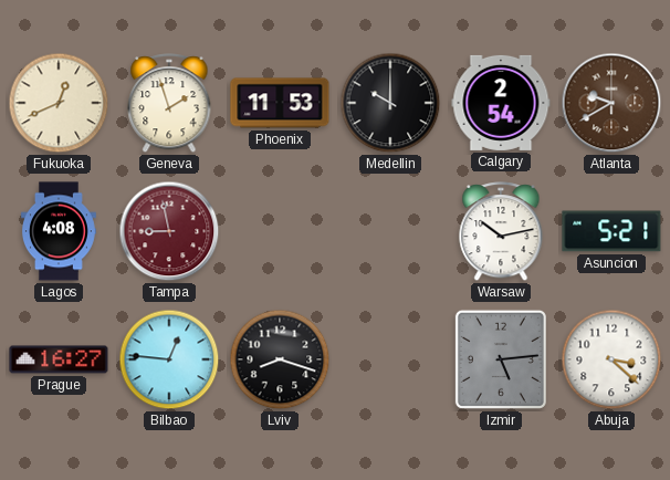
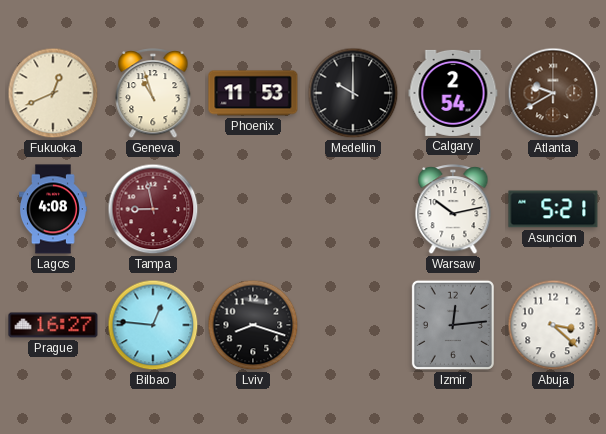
Geneva: 1:57 -> 10:57 (153, 94)
Izmir: 5:14 -> 12:14 (453, 325)
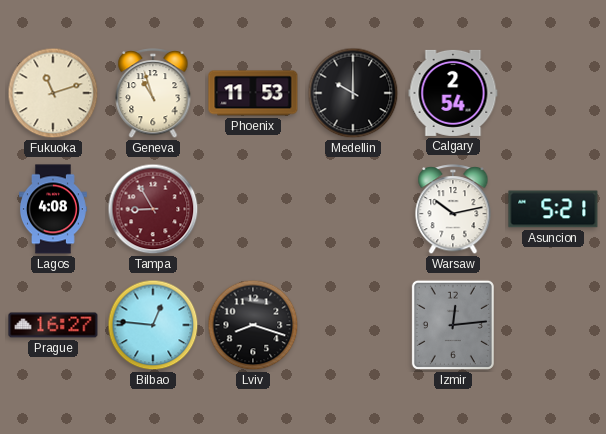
Fukuoka: 12:41 -> 11:12 (53, 93)
Atlanta: 9:40 -> none (553, 93)
Tampa: 8:58 -> 8:55 (153, 209)
Abuja: 3:22 -> none (553, 325)
